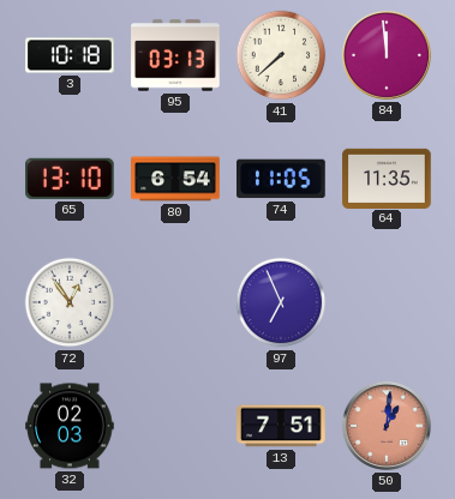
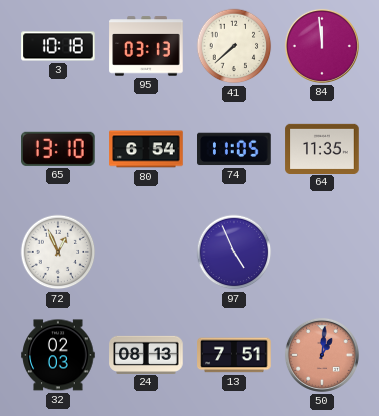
72: 12:54 -> 12:56 (58, 252)
97: 6:56 -> 4:56 (234, 252)
24: none -> 08:13 (146, 354)
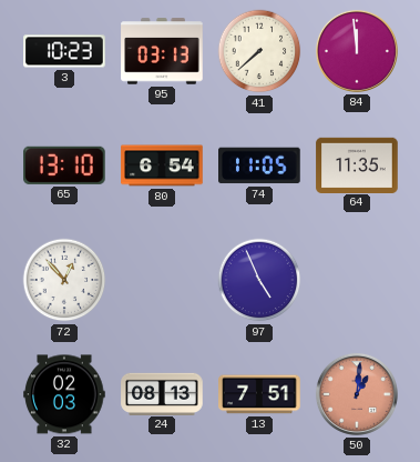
3: 10:18 -> 10:23 (64, 51)
72: 12:56 -> 12:53 (64, 280)
